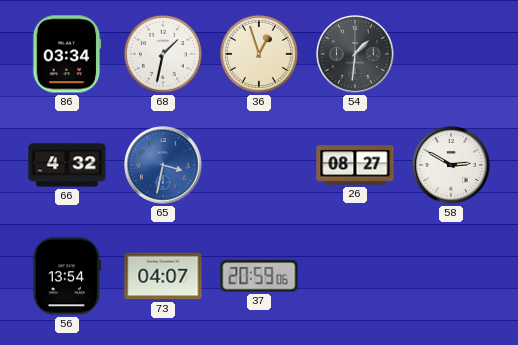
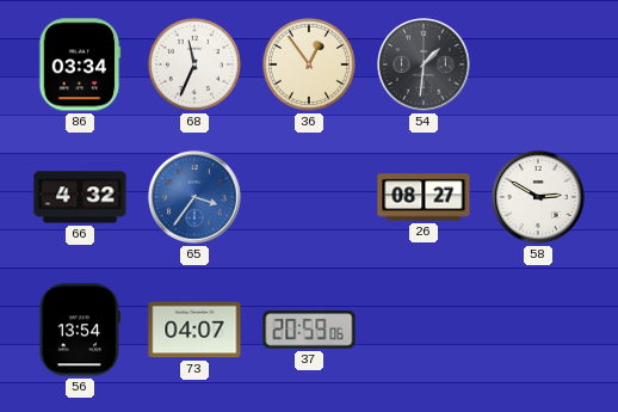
68: 1:32 -> 11:34 (194, 64)
36: 12:57 -> 12:54 (309, 64)
65: 3:32 -> 3:36 (194, 197)
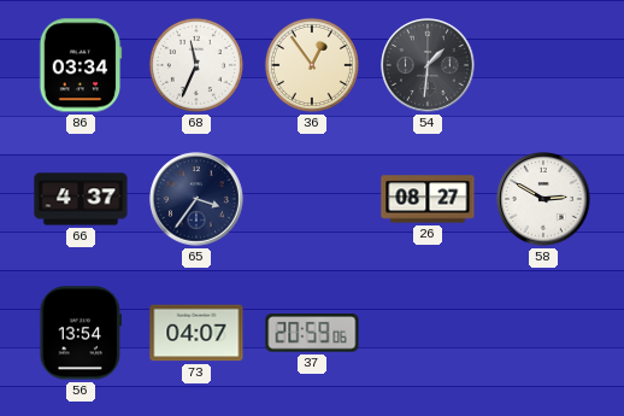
66: 4:32 -> 4:37 (81, 199)
65 dial: blue -> navy (196, 199)
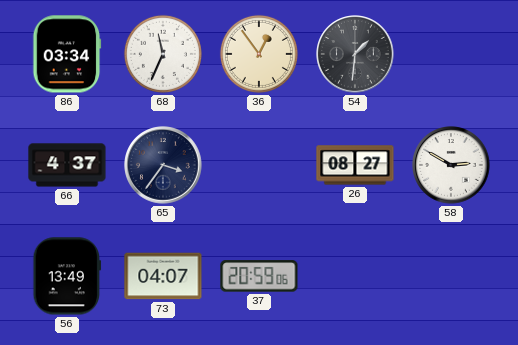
56: 13:54 -> 13:49 (67, 276)
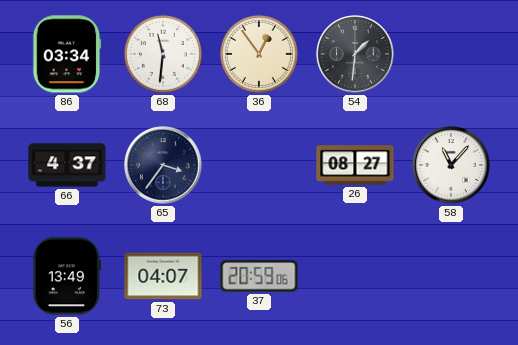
68: 11:34 -> 11:31 (163, 54)
58: 2:50 -> 11:07 (451, 165)
